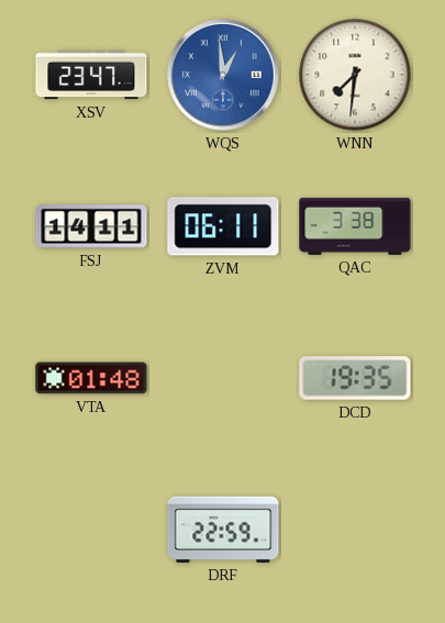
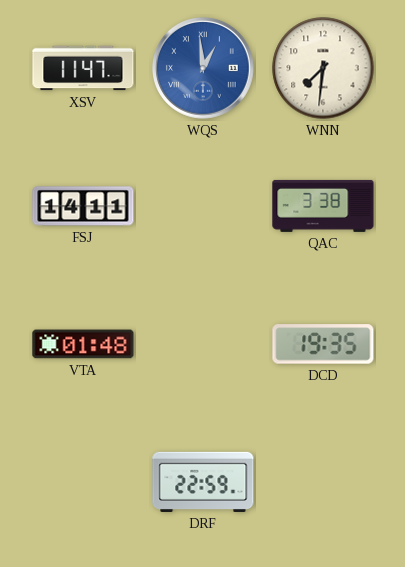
XSV: 23:47 -> 11:47 (83, 68)
ZVM: 06:11 -> none (223, 226)
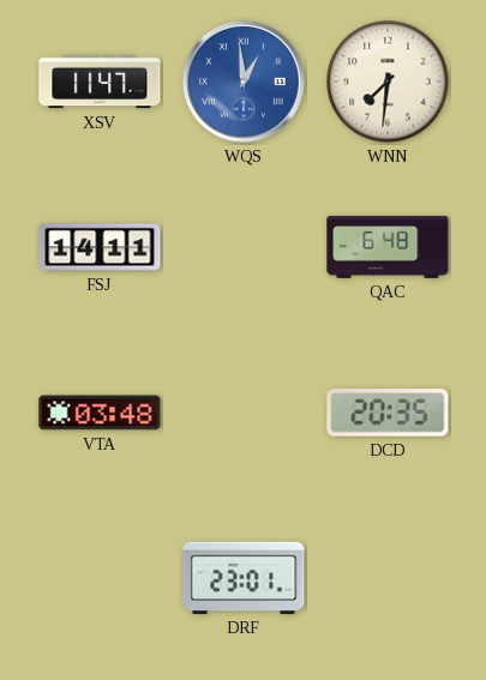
QAC: 3:38 -> 6:48 (388, 247)
VTA: 01:48 -> 03:48 (100, 413)
DCD: 19:35 -> 20:35 (388, 413)
DRF: 22:59 -> 23:01 (244, 578)
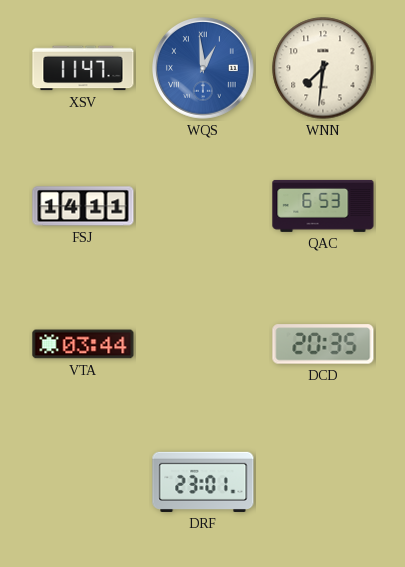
QAC: 6:48 -> 6:53 (323, 206)
VTA: 03:48 -> 03:44 (83, 344)
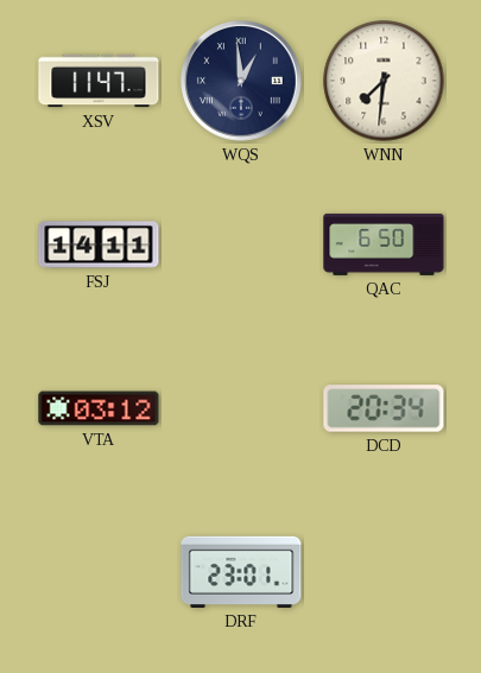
WQS dial: blue -> navy (242, 82)
QAC: 6:53 -> 6:50 (384, 245)
VTA: 03:44 -> 03:12 (99, 408)
DCD: 20:35 -> 20:34 (384, 408)
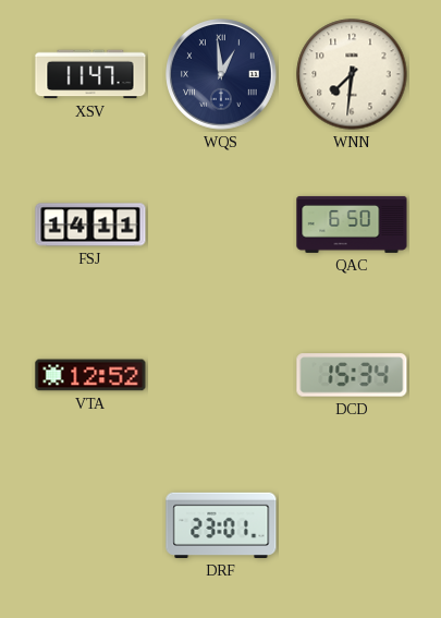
VTA: 03:12 -> 12:52 (90, 375)
DCD: 20:34 -> 15:34 (352, 375)
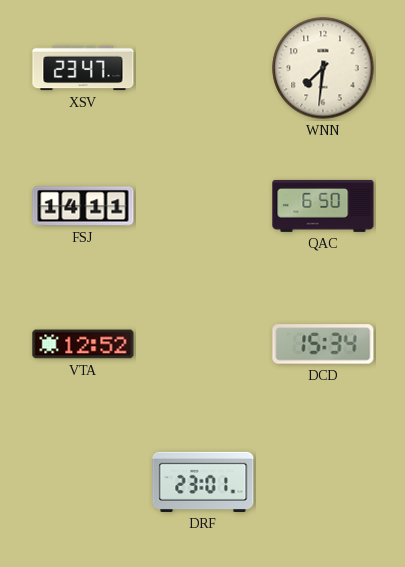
XSV: 11:47 -> 23:47 (83, 68)
WQS: 12:59 -> none (222, 75)
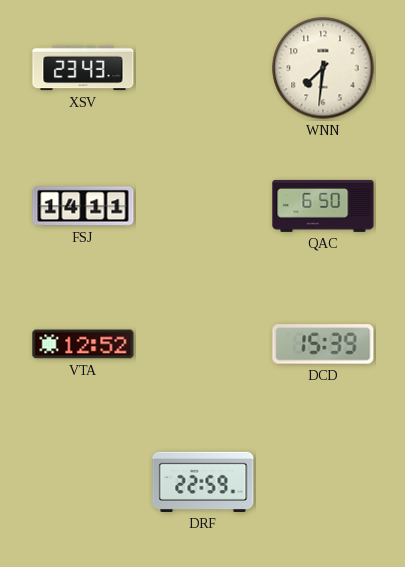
XSV: 23:47 -> 23:43 (83, 68)
DCD: 15:34 -> 15:39 (323, 344)
DRF: 23:01 -> 22:59 (203, 482)
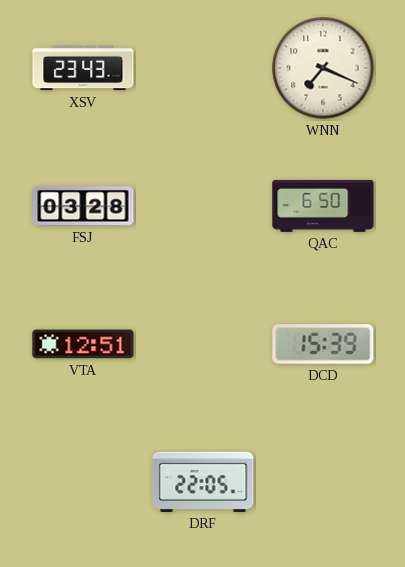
WNN: 7:31 -> 7:19 (323, 68)
FSJ: 14:11 -> 03:28 (83, 206)
VTA: 12:52 -> 12:51 (83, 344)
DRF: 22:59 -> 22:05 (203, 482)
